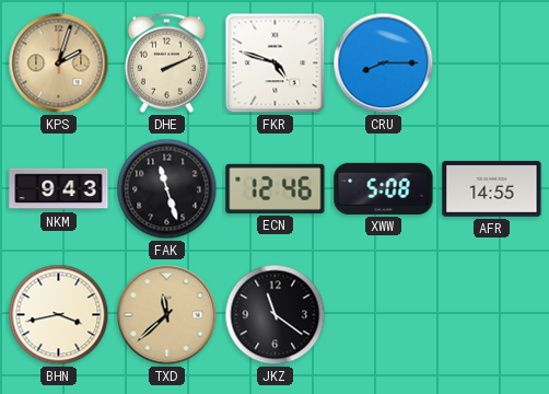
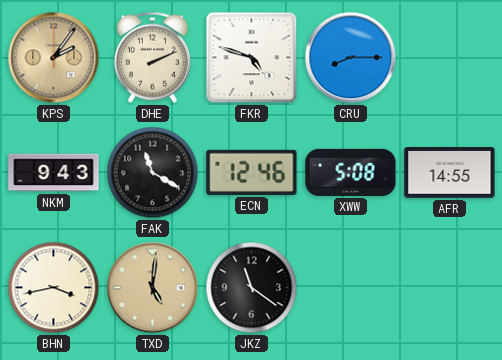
KPS: 2:03 -> 2:06 (54, 58)
FAK: 11:27 -> 11:20 (153, 173)
TXD: 11:38 -> 5:01 (153, 288)
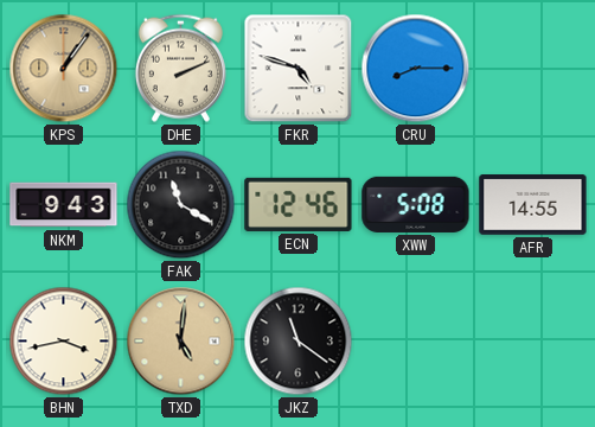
KPS: 2:06 -> 1:06 (64, 69)
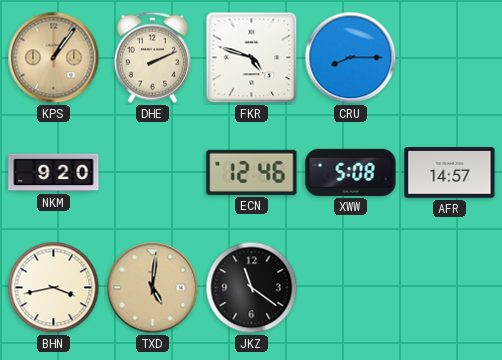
NKM: 9:43 -> 9:20 (54, 173)
FAK: 11:20 -> none (181, 205)
AFR: 14:55 -> 14:57 (450, 173)
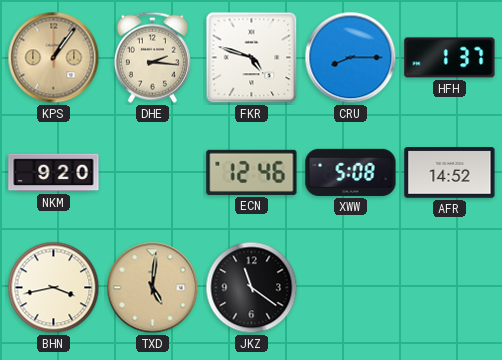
DHE: 2:11 -> 2:16 (152, 57)
HFH: none -> 1:37 (450, 58)
AFR: 14:57 -> 14:52 (450, 173)
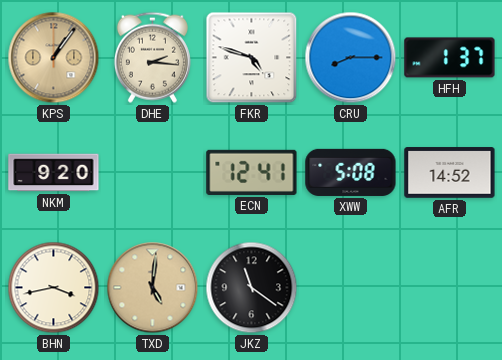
ECN: 12:46 -> 12:41 (252, 172)
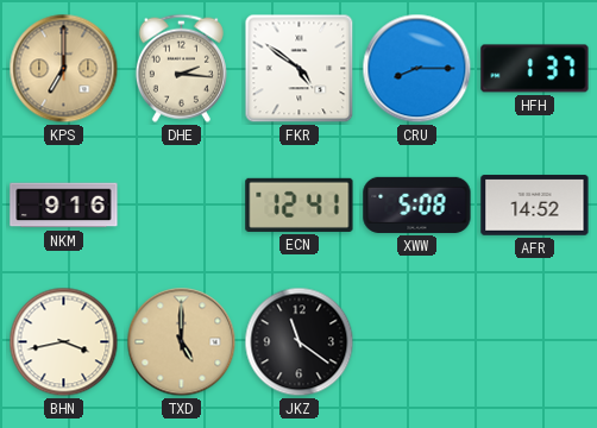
KPS: 1:06 -> 7:00 (64, 69)
FKR: 4:48 -> 4:51 (300, 69)
NKM: 9:20 -> 9:16 (64, 206)
TXD: 5:01 -> 5:00 (182, 342)
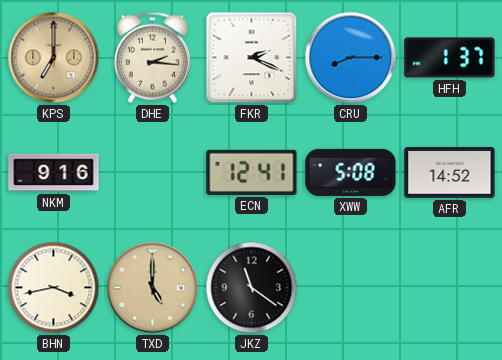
FKR: 4:51 -> 2:19 (252, 58)
